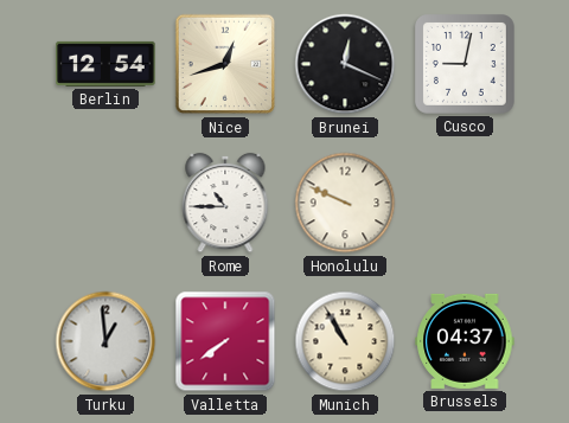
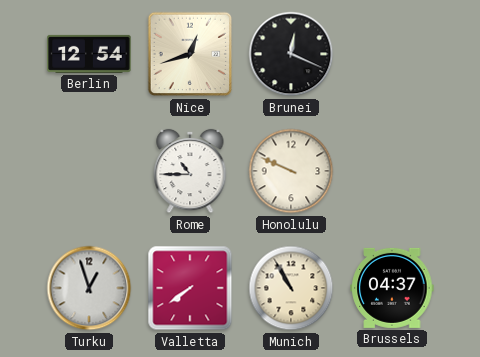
Cusco: 9:02 -> none (466, 65)
Turku: 12:59 -> 12:57 (89, 288)
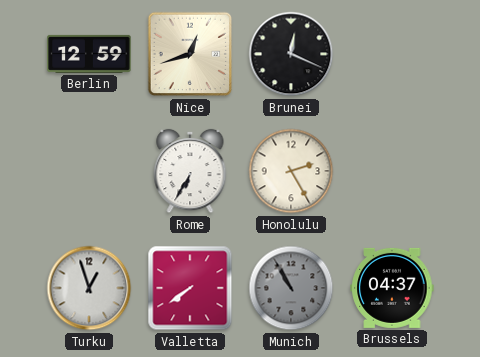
Berlin: 12:54 -> 12:59 (89, 54)
Rome: 10:45 -> 6:35 (190, 171)
Honolulu: 9:49 -> 2:25 (291, 171)
Munich dial: cream -> grey (291, 288)
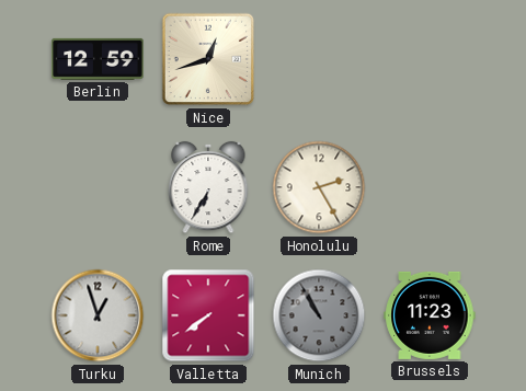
Brunei: 12:19 -> none (291, 54)
Brussels: 04:37 -> 11:23 (430, 315)
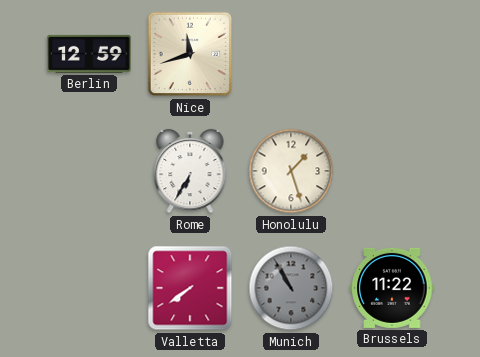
Nice: 12:42 -> 11:42 (190, 54)
Honolulu: 2:25 -> 1:27 (291, 171)
Turku: 12:57 -> none (98, 315)
Brussels: 11:23 -> 11:22 (392, 288)
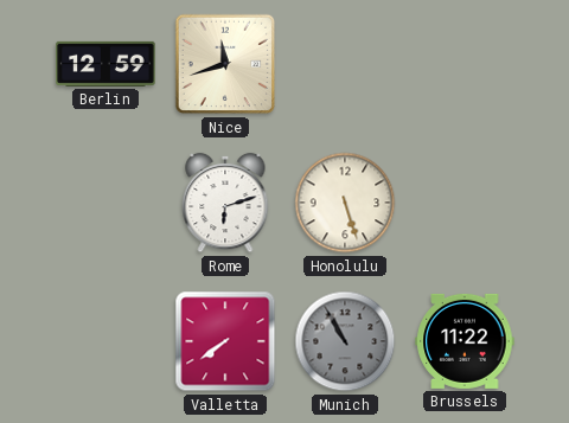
Rome: 6:35 -> 6:12 (225, 203)
Honolulu: 1:27 -> 5:27 (345, 203)
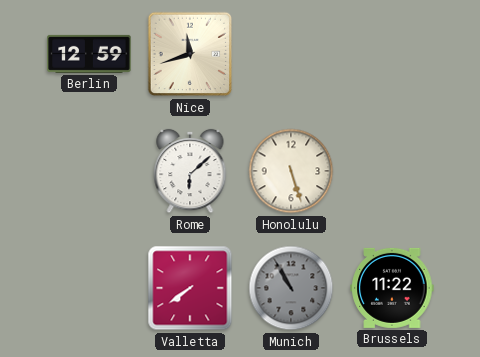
Rome: 6:12 -> 6:08 (190, 171)
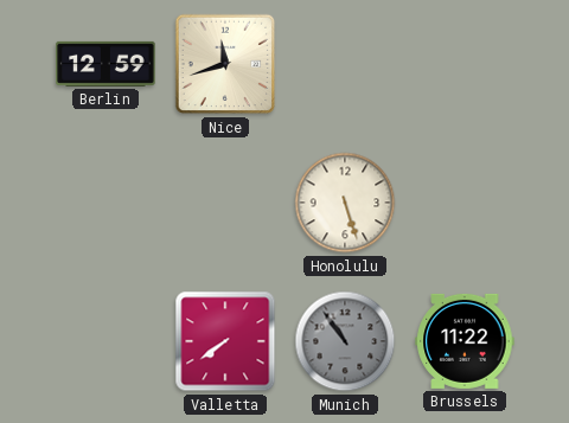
Rome: 6:08 -> none (190, 171)
Munich: 10:55 -> 10:54 (345, 341)
